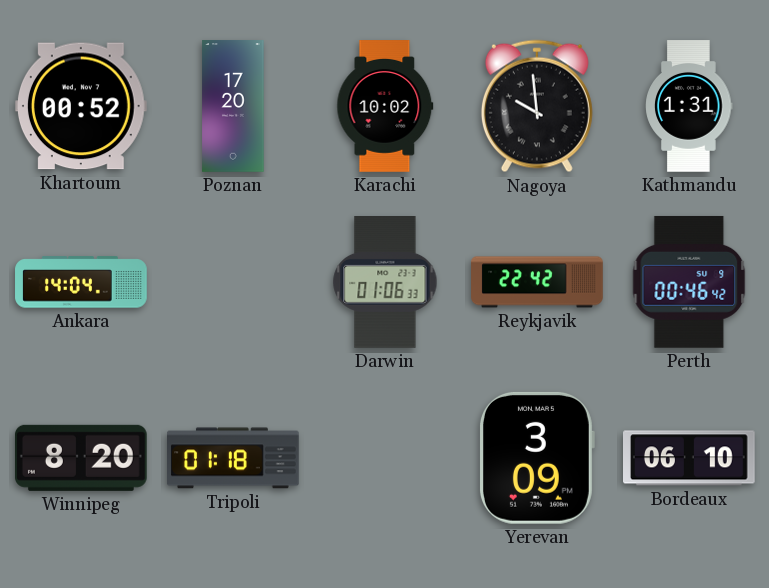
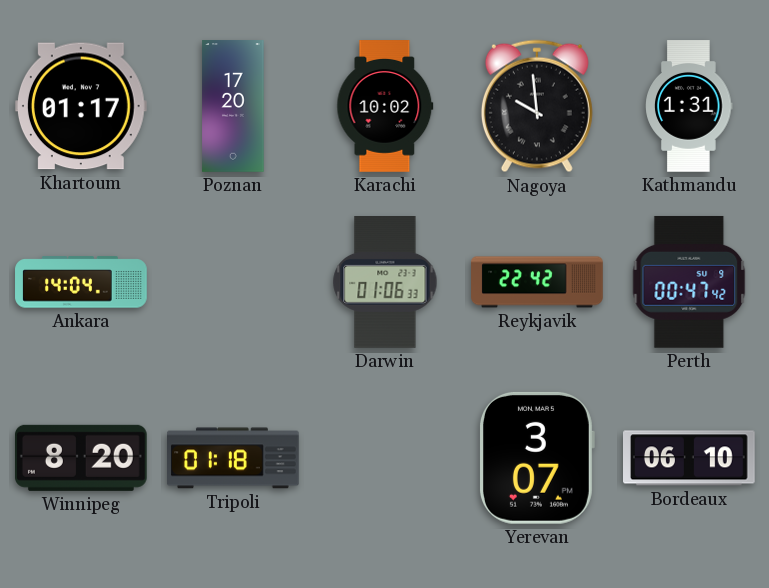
Khartoum: 00:52 -> 01:17 (81, 106)
Perth: 00:46 -> 00:47 (689, 282)
Yerevan: 3:09 -> 3:07 (536, 458)
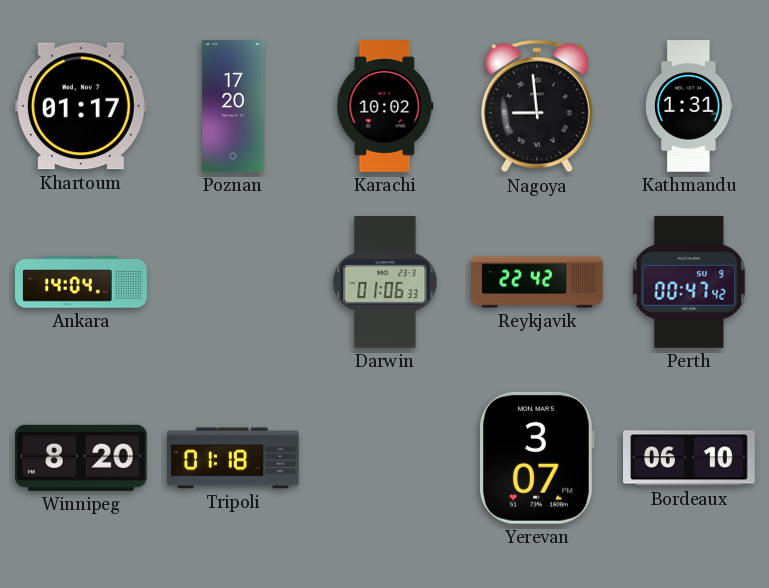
Nagoya: 9:59 -> 8:59 (537, 106)
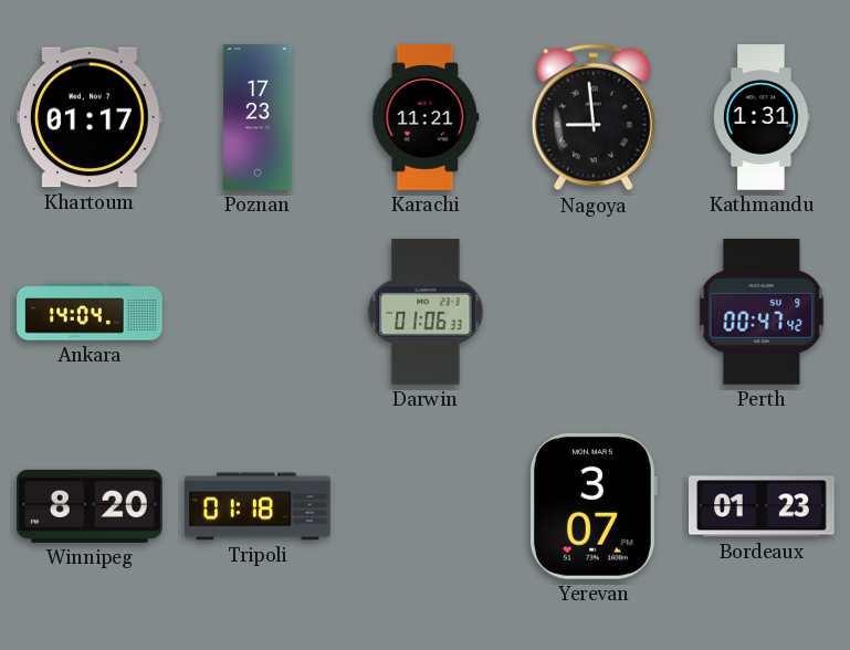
Poznan: 17:20 -> 17:23 (258, 117)
Karachi: 10:02 -> 11:21 (426, 117)
Reykjavik: 22:42 -> none (537, 282)
Bordeaux: 06:10 -> 01:23 (763, 506)
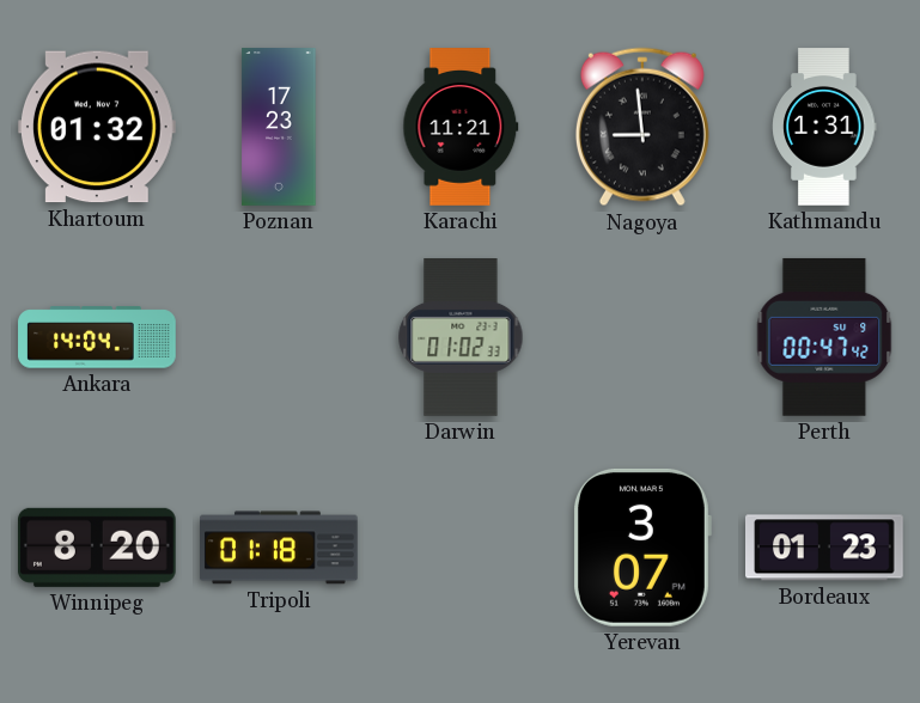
Khartoum: 01:17 -> 01:32 (97, 127)
Darwin: 01:06 -> 01:02 (461, 338)
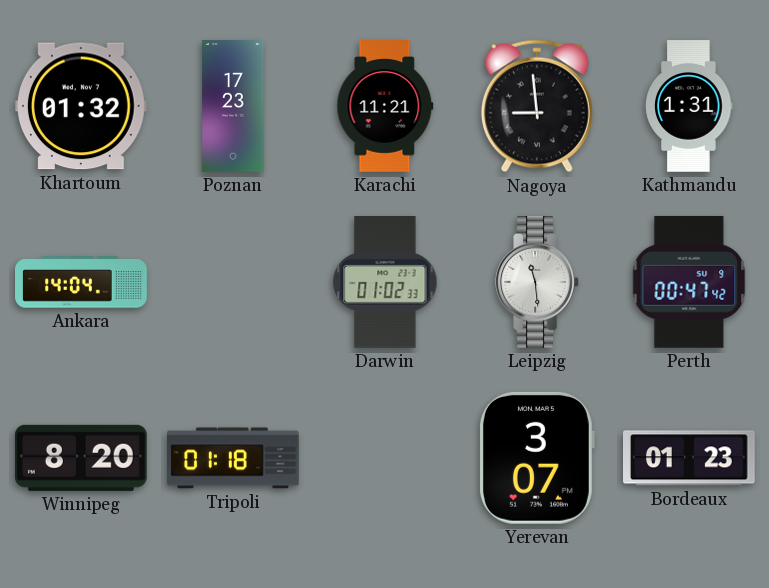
Leipzig: none -> 11:29 (537, 283)
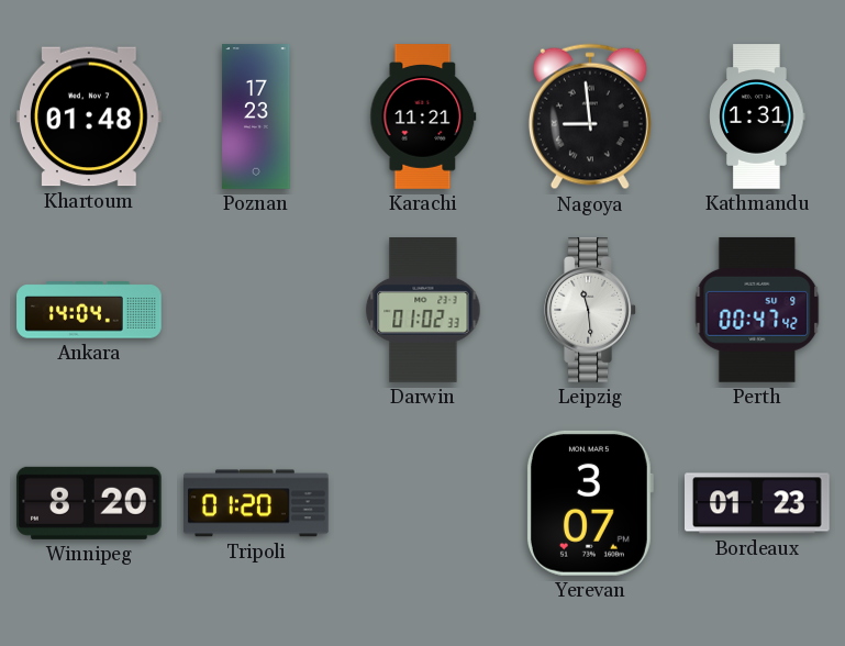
Khartoum: 01:32 -> 01:48 (89, 116)
Tripoli: 01:18 -> 01:20 (257, 503)
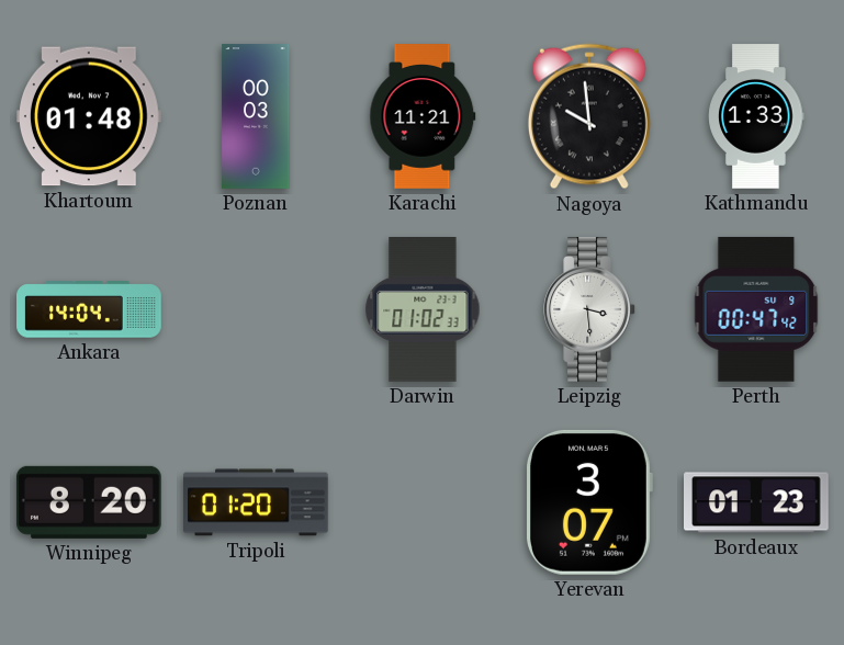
Poznan: 17:23 -> 00:03 (256, 116)
Nagoya: 8:59 -> 9:59 (589, 116)
Kathmandu: 1:31 -> 1:33 (756, 116)
Leipzig: 11:29 -> 3:29 (589, 310)
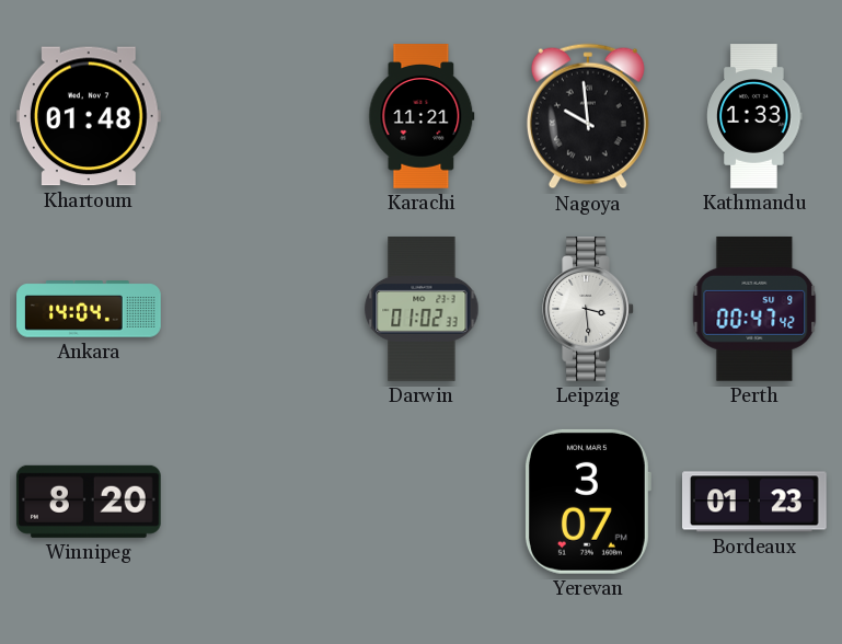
Poznan: 00:03 -> none (256, 116)
Tripoli: 01:20 -> none (257, 502)
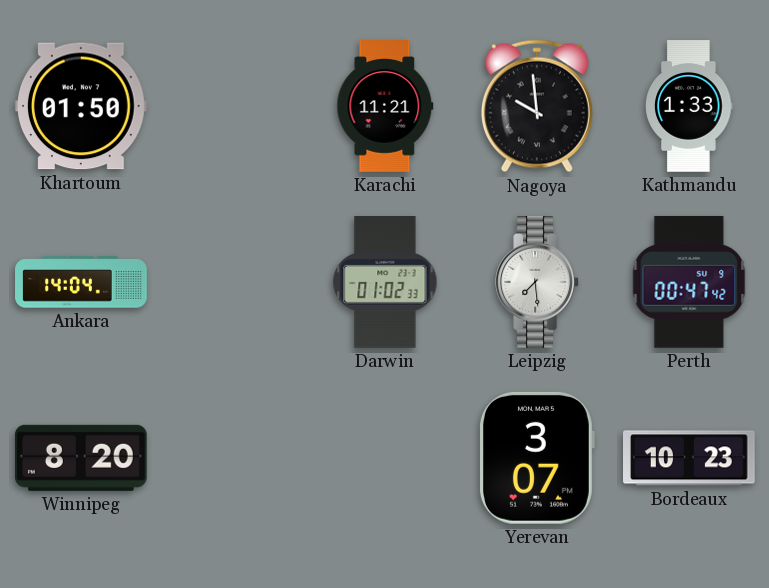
Khartoum: 01:48 -> 01:50 (81, 106)
Leipzig: 3:29 -> 7:29 (537, 283)
Bordeaux: 01:23 -> 10:23 (690, 458)
